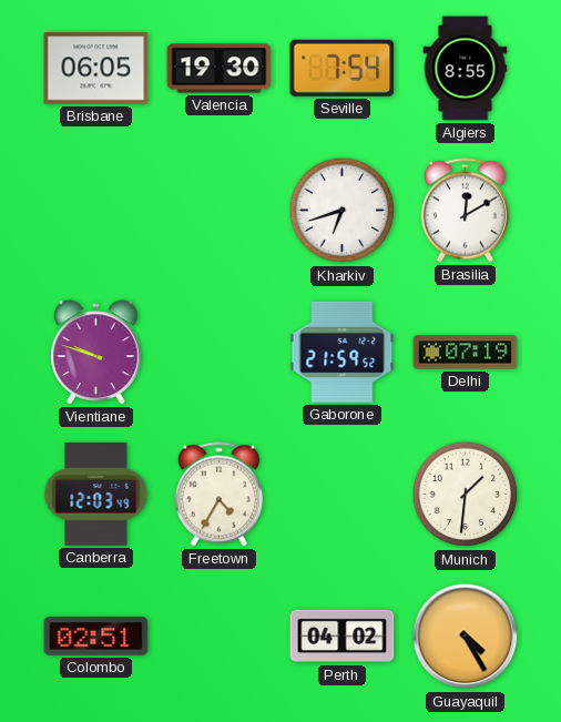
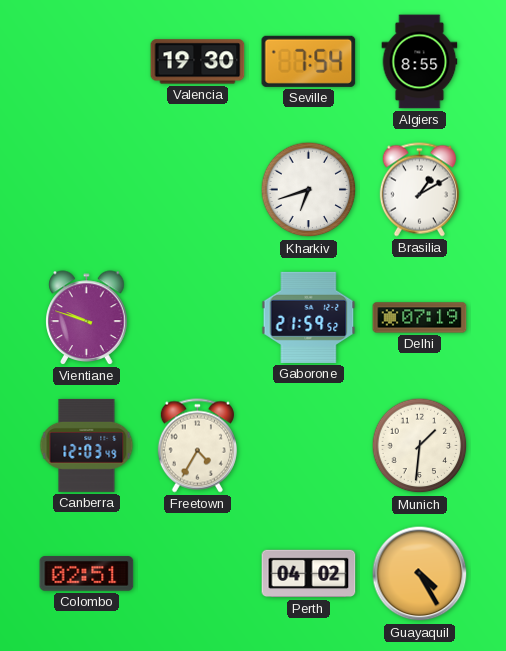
Brisbane: 06:05 -> none (96, 69)
Brasilia: 12:10 -> 1:10 (419, 190)
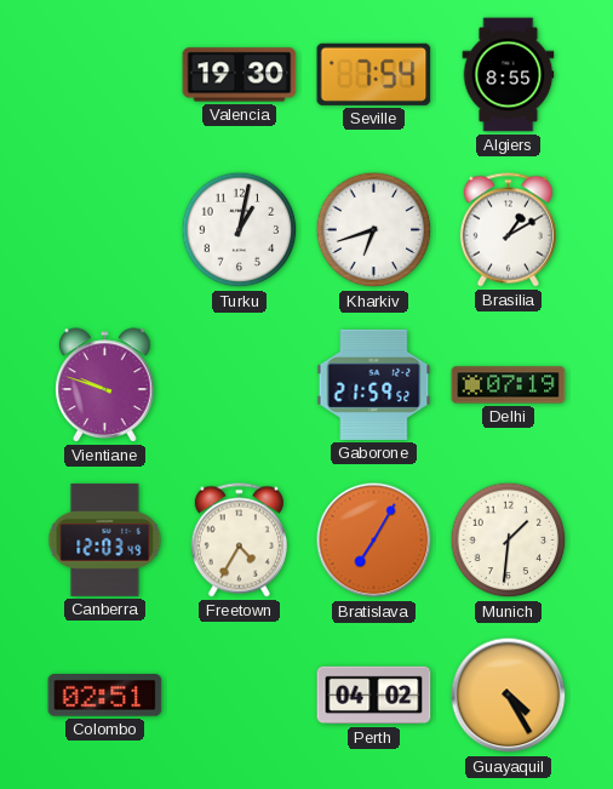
Turku: none -> 1:02 (240, 230)
Bratislava: none -> 7:05 (374, 541)
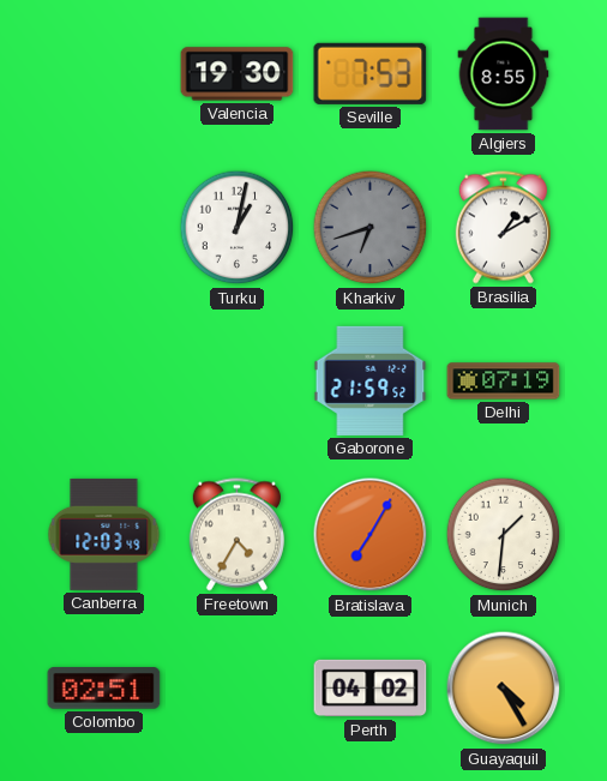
Seville: 7:54 -> 7:53 (371, 73)
Kharkiv dial: white -> grey (371, 228)
Vientiane: 9:48 -> none (105, 385)
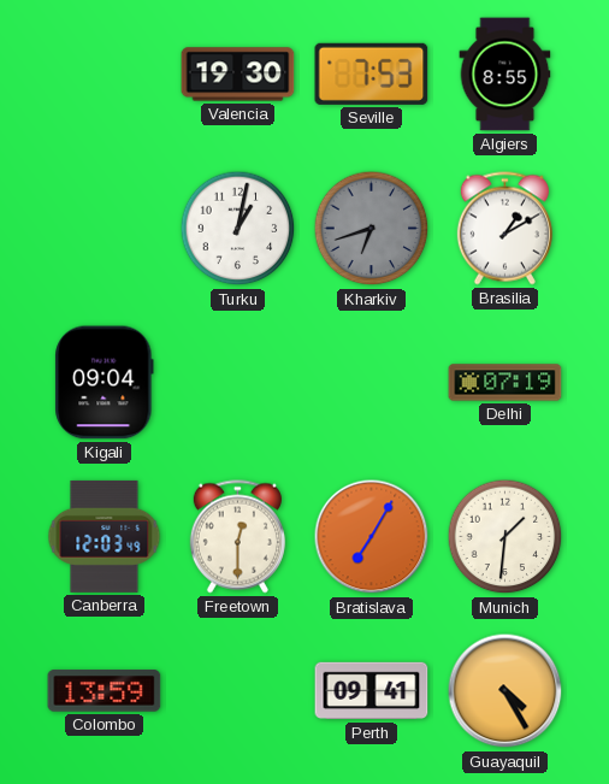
Kigali: none -> 09:04 (105, 383)
Gaborone: 21:59 -> none (371, 380)
Freetown: 4:35 -> 12:30 (237, 537)
Colombo: 02:51 -> 13:59 (105, 691)
Perth: 04:02 -> 09:41 (372, 691)
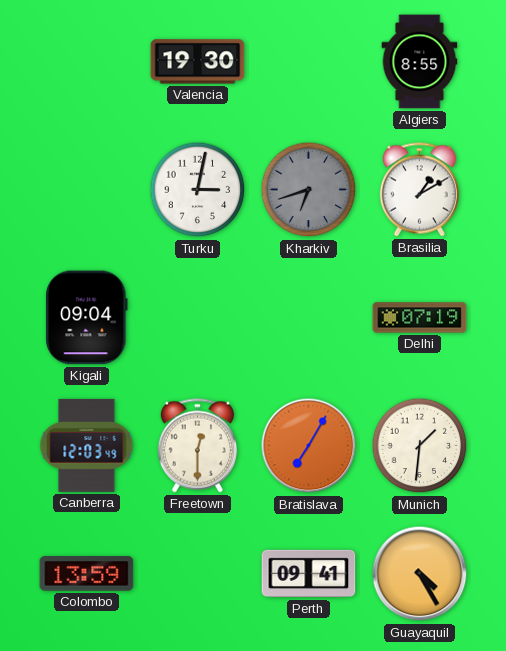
Seville: 7:53 -> none (372, 73)
Turku: 1:02 -> 3:02 (198, 190)
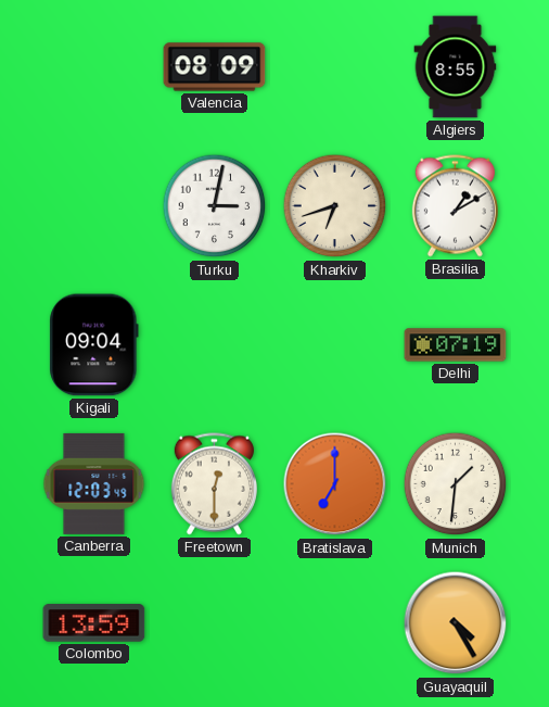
Valencia: 19:30 -> 08:09 (215, 67)
Kharkiv dial: grey -> cream (335, 206)
Bratislava: 7:05 -> 7:00 (335, 484)
Perth: 09:41 -> none (309, 574)
